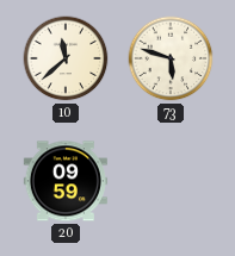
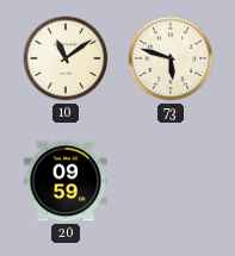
10: 11:38 -> 11:09 (66, 58)
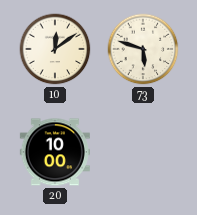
10: 11:09 -> 12:09 (55, 49)
20: 09:59 -> 10:00 (55, 152)
